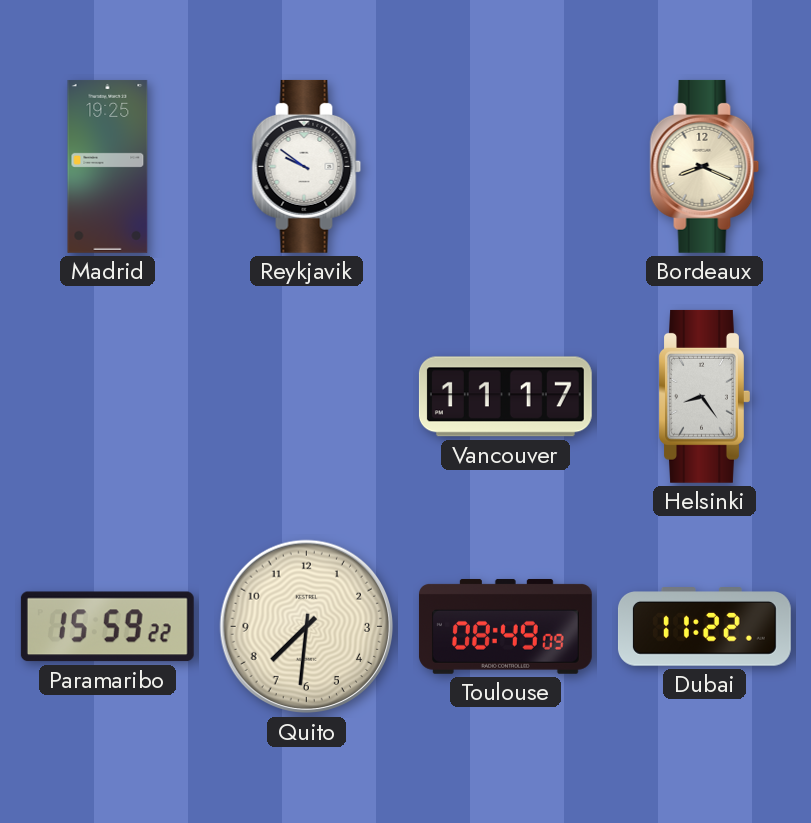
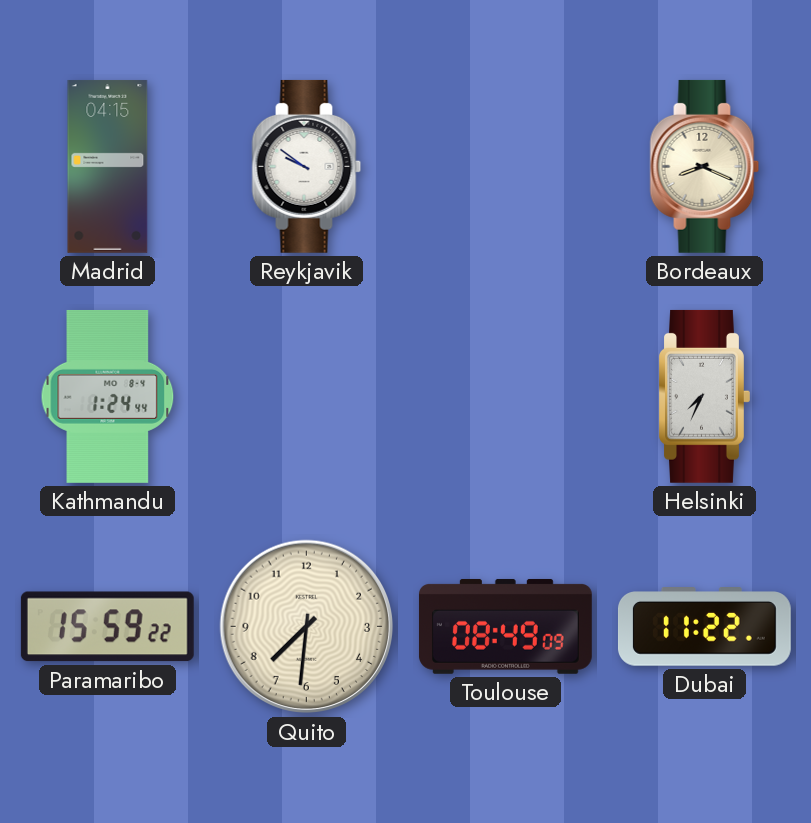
Madrid: 19:25 -> 04:15 (108, 166)
Kathmandu: none -> 1:24 (108, 396)
Vancouver: 11:17 -> none (505, 397)
Helsinki: 8:24 -> 7:34 (704, 396)
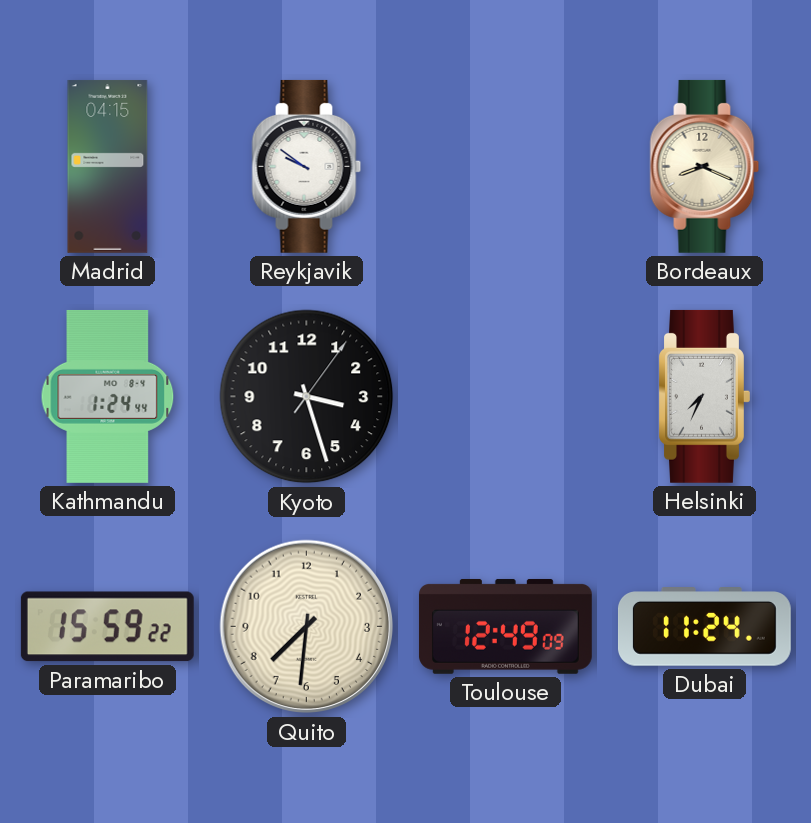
Kyoto: none -> 3:27 (307, 397)
Toulouse: 08:49 -> 12:49 (505, 626)
Dubai: 11:22 -> 11:24 (704, 627)
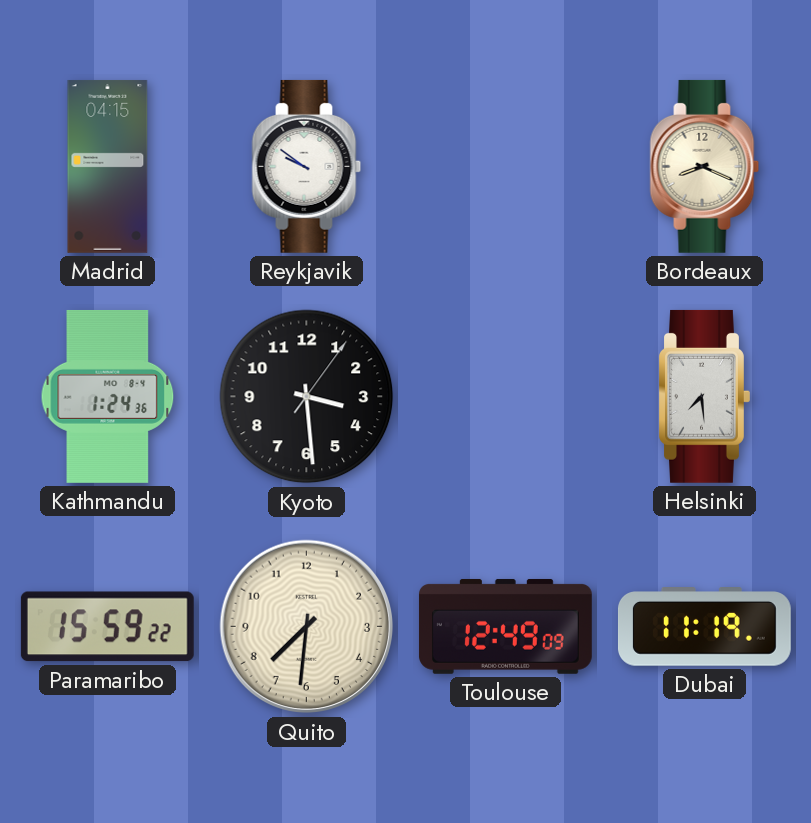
Kathmandu: 1:24:44 -> 1:24:36 (108, 396)
Kyoto: 3:27 -> 3:29 (307, 397)
Helsinki: 7:34 -> 7:29 (704, 396)
Dubai: 11:24 -> 11:19 (704, 627)
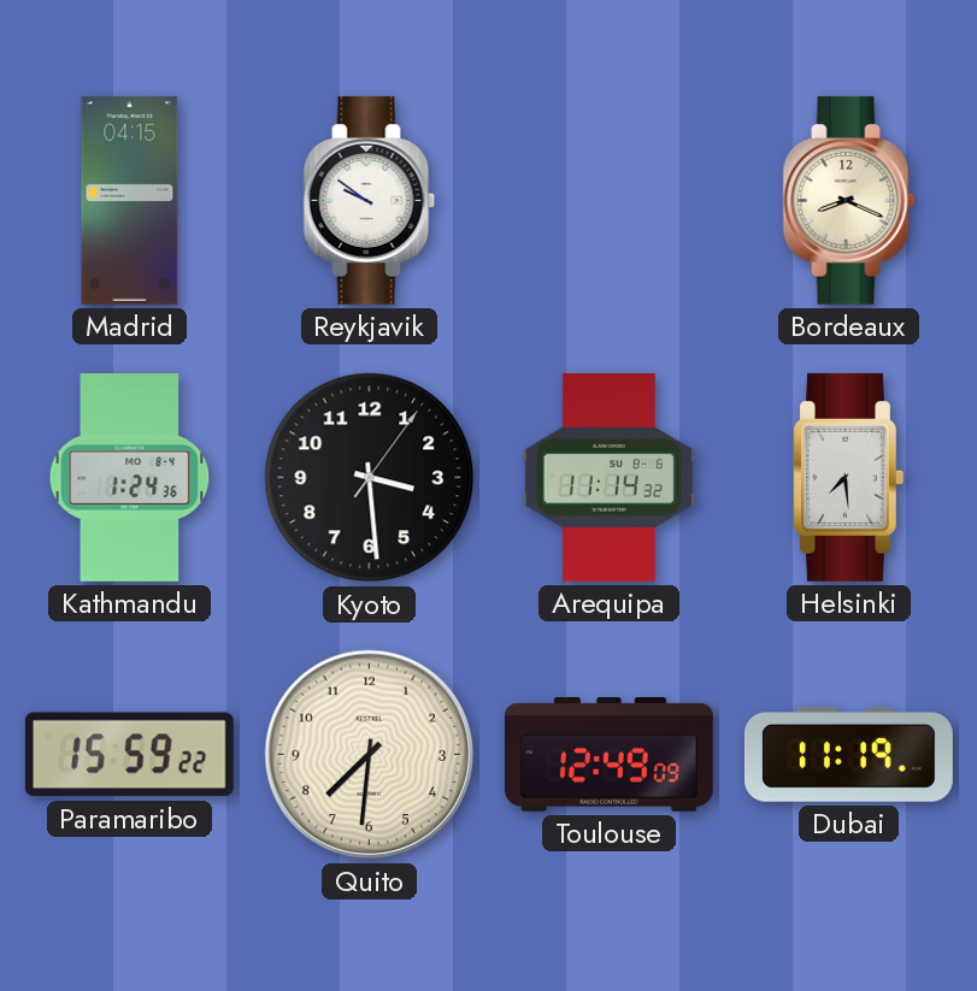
Arequipa: none -> 11:14 (608, 477)
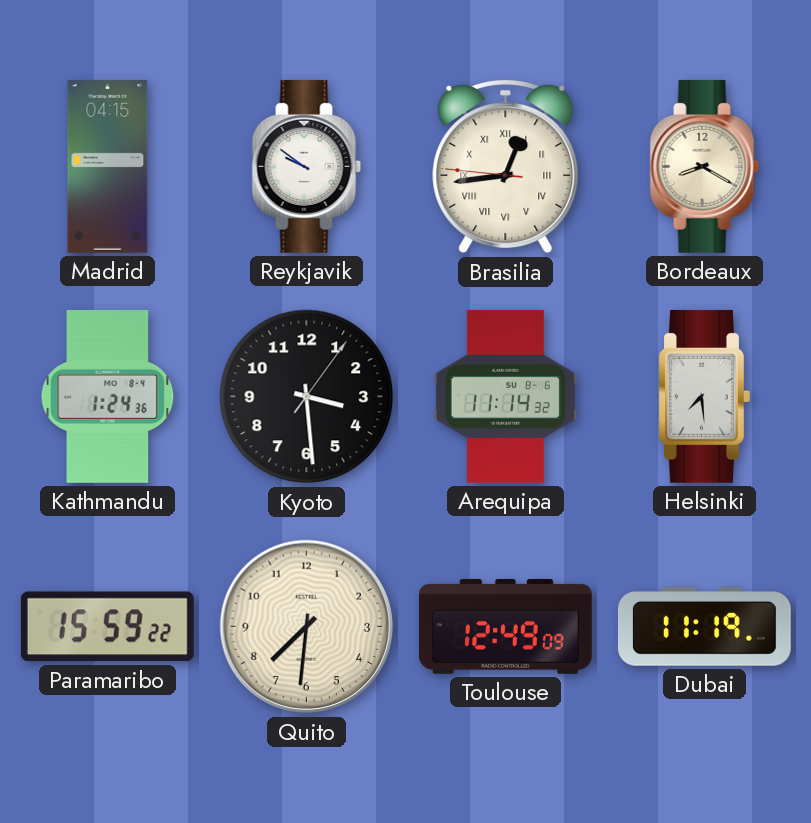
Brasilia: none -> 12:43 (506, 166)
Bordeaux: 8:19 -> 8:20 (705, 166)
